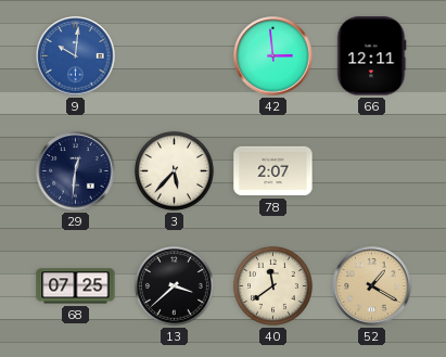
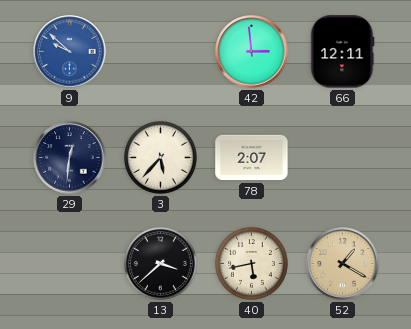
9: 10:01 -> 9:52 (70, 52)
68: 07:25 -> none (76, 286)
40: 11:39 -> 5:43 (251, 263)
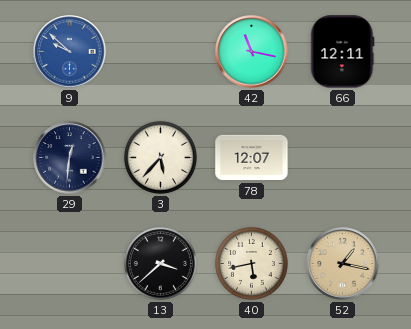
42: 2:59 -> 11:17 (252, 52)
78: 2:07 -> 12:07 (252, 158)
52: 1:20 -> 1:17 (343, 264)
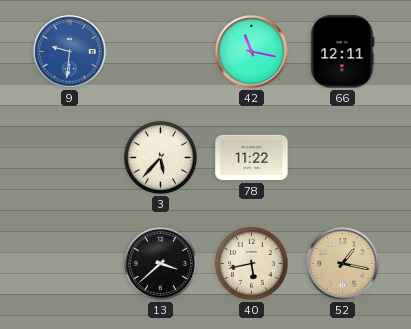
9: 9:52 -> 9:31 (70, 52)
29: 12:31 -> none (70, 158)
78: 12:07 -> 11:22 (252, 158)
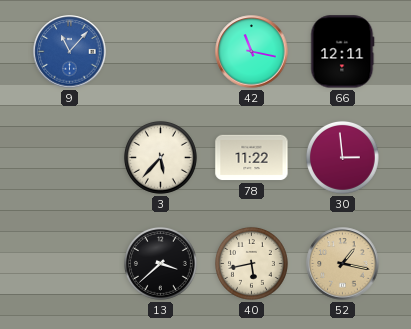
9: 9:31 -> 11:07 (70, 52)
30: none -> 2:59 (342, 157)
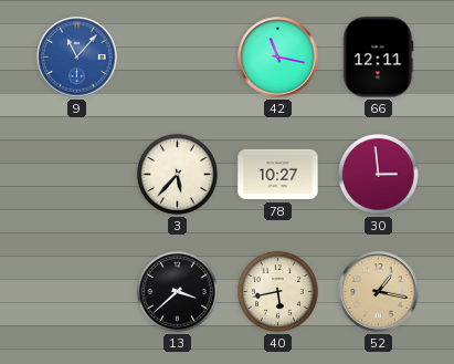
78: 11:22 -> 10:27 (278, 175)
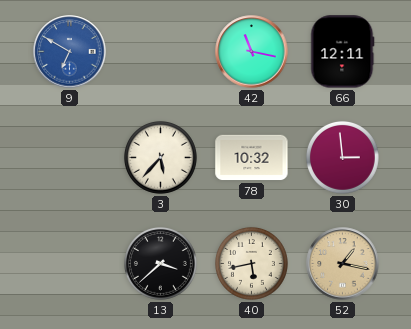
9: 11:07 -> 6:50 (70, 52)
78: 10:27 -> 10:32 (252, 158)
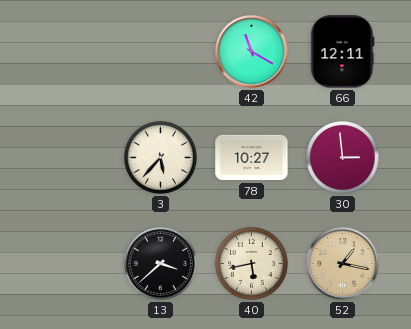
9: 6:50 -> none (70, 52)
42: 11:17 -> 11:20 (252, 52)
78: 10:32 -> 10:27 (252, 158)
